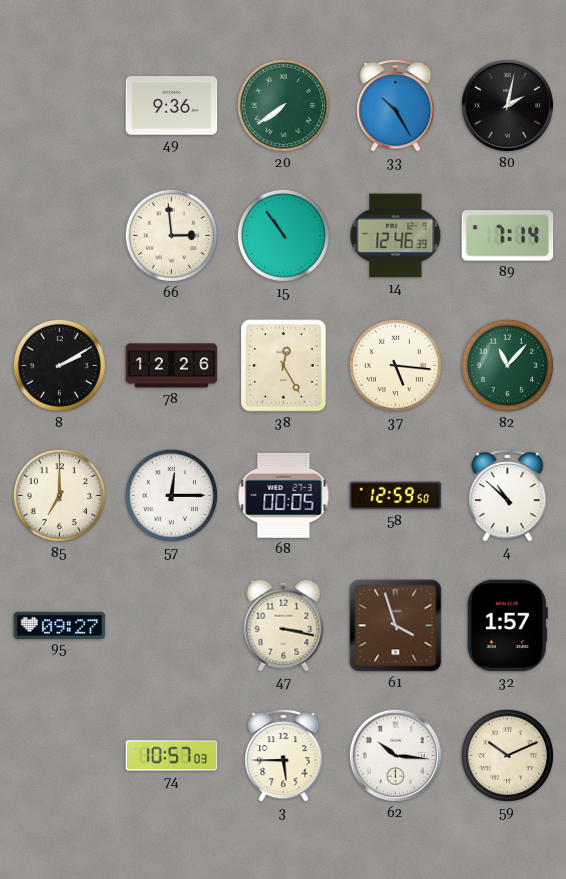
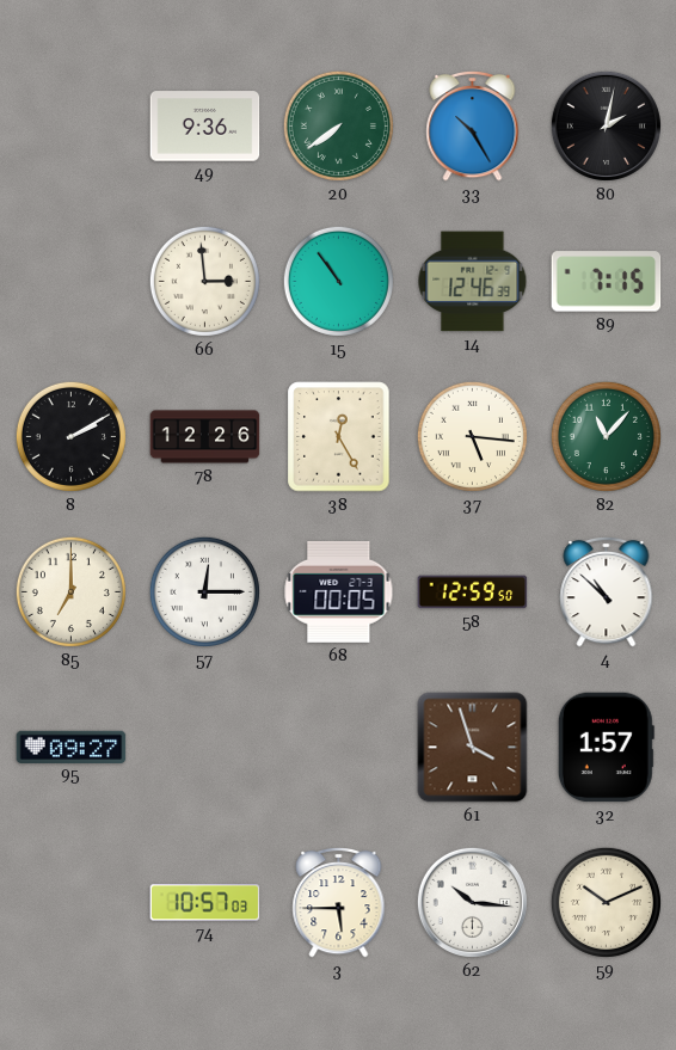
89: 7:14 -> 7:15 (607, 282)
47: 3:17 -> none (284, 625)
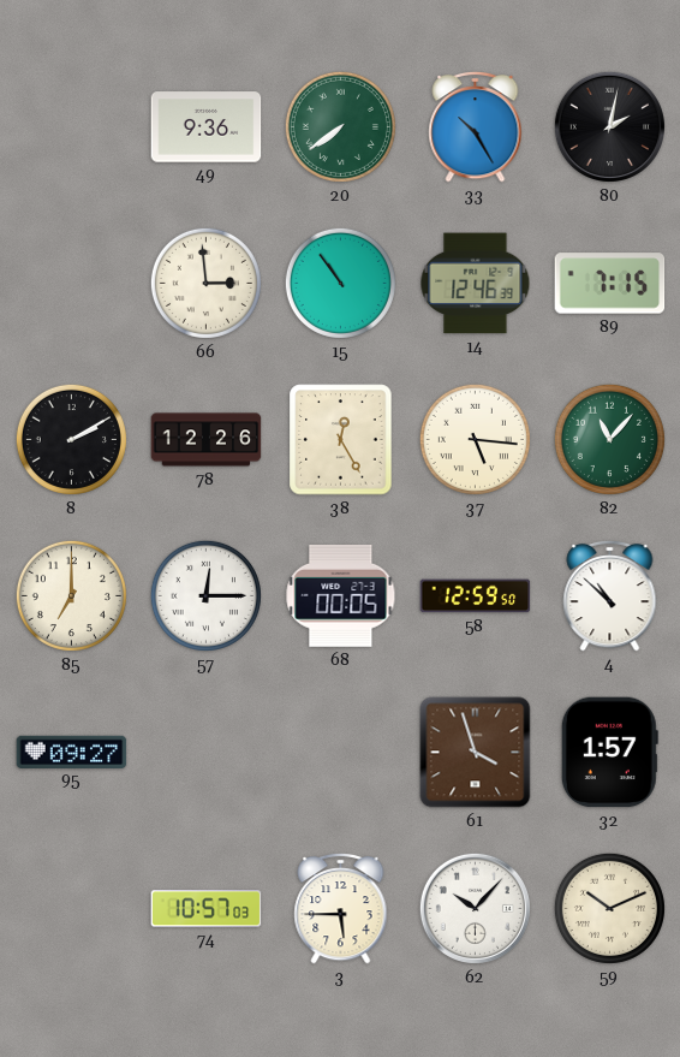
62: 10:16 -> 10:07 (475, 908)
